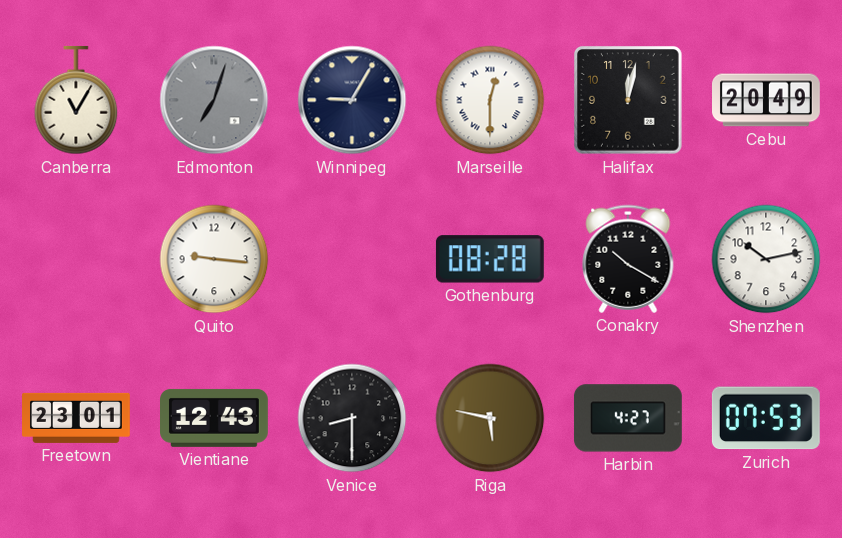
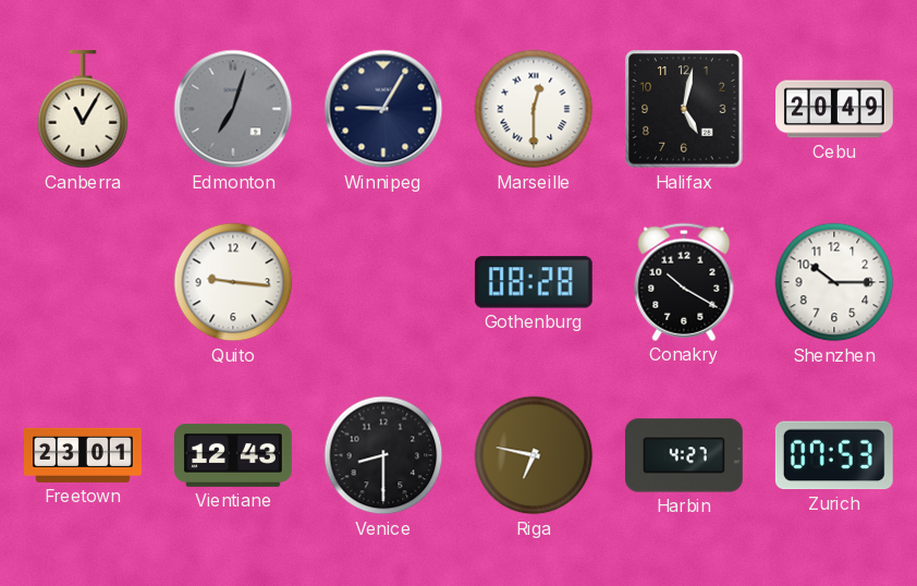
Halifax: 12:02 -> 5:02 (685, 110)
Shenzhen: 10:13 -> 10:15 (834, 282)
Riga: 5:47 -> 6:47 (534, 455)
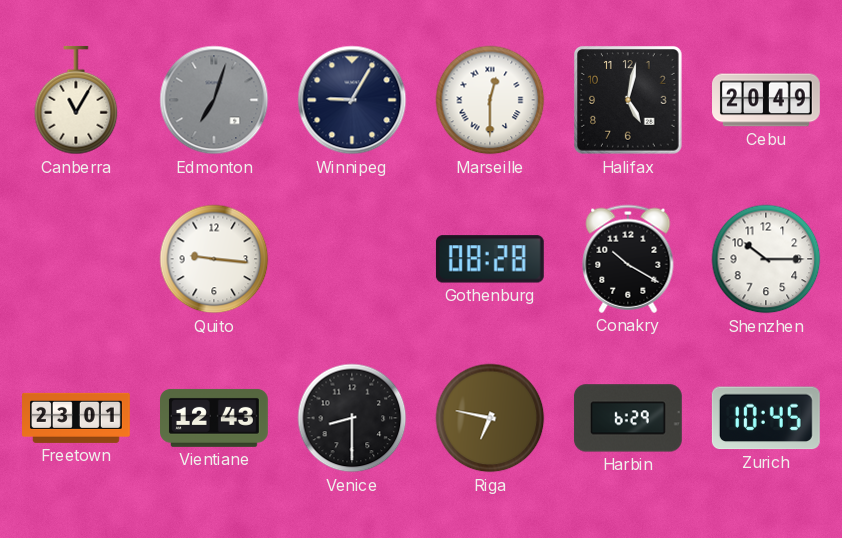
Harbin: 4:27 -> 6:29 (628, 418)
Zurich: 07:53 -> 10:45 (766, 418)
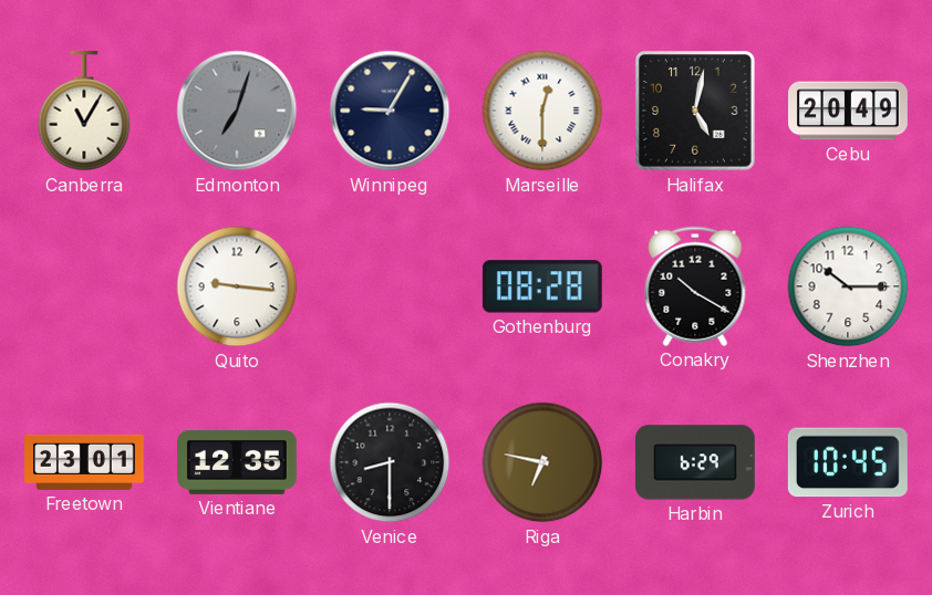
Vientiane: 12:43 -> 12:35 (238, 462)
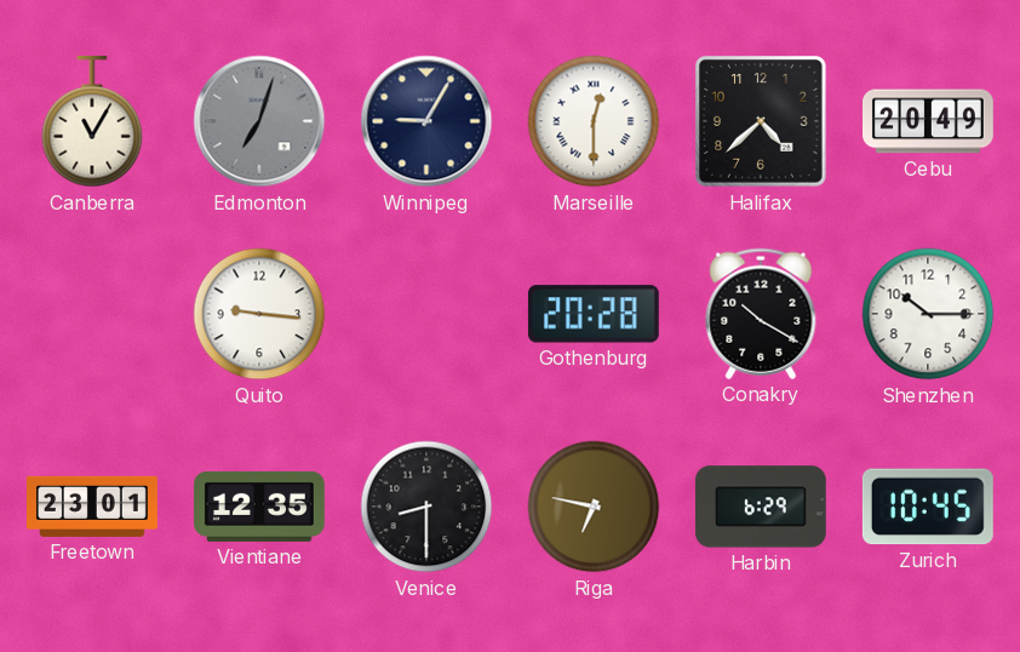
Halifax: 5:02 -> 4:38 (762, 122)
Gothenburg: 08:28 -> 20:28 (594, 314)
